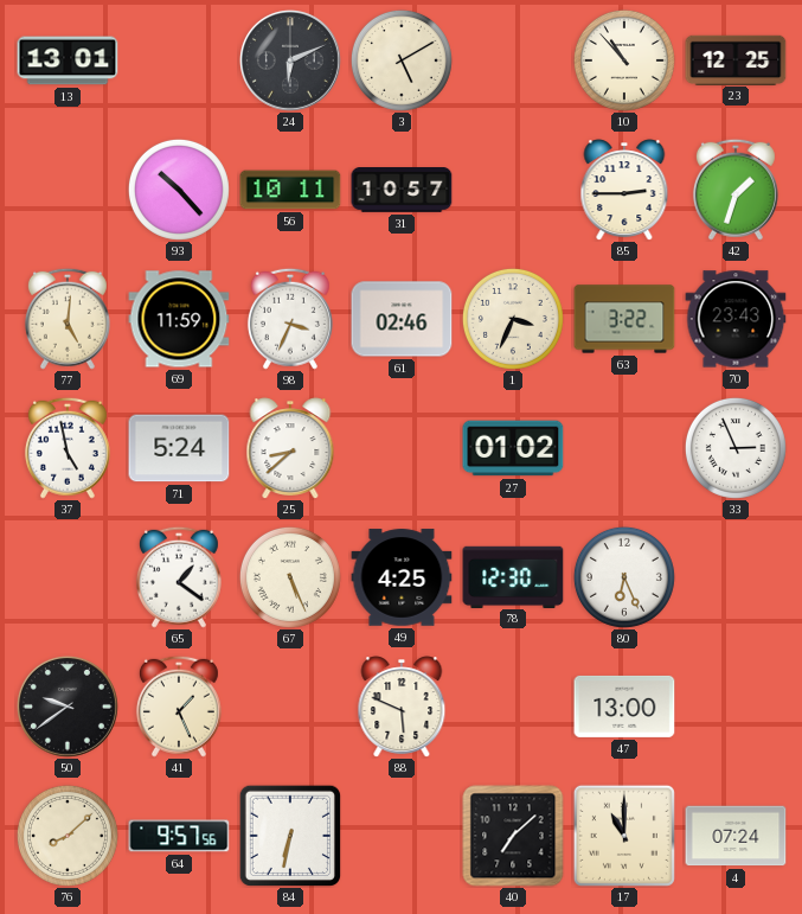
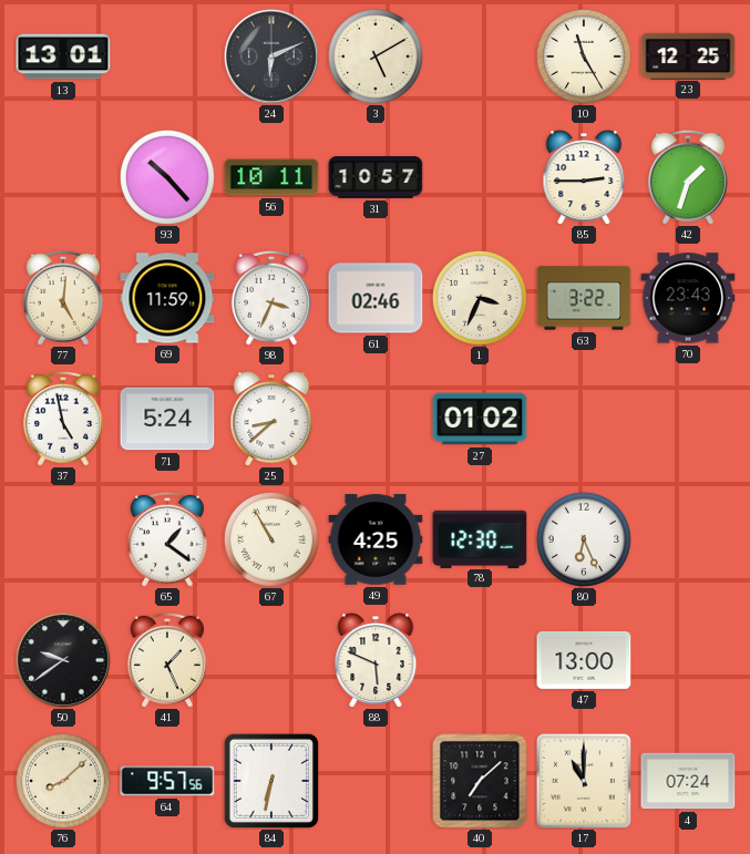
10: 10:53 -> 11:25 (584, 56)
33: 2:56 -> none (736, 448)
67: 5:26 -> 10:55 (271, 539)
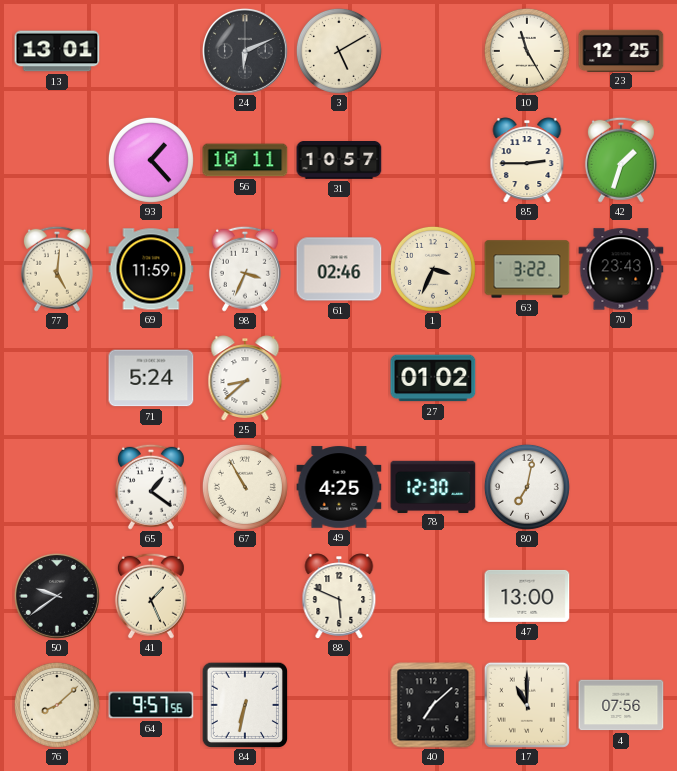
93: 10:23 -> 1:23 (151, 160)
37: 4:58 -> none (63, 419)
80: 6:26 -> 7:02 (527, 487)
4: 07:24 -> 07:56 (621, 705)
